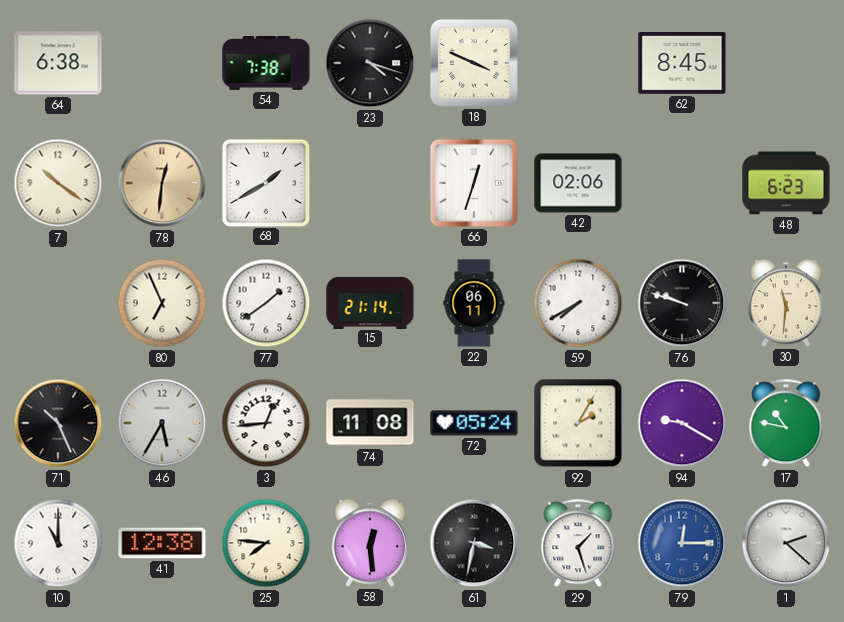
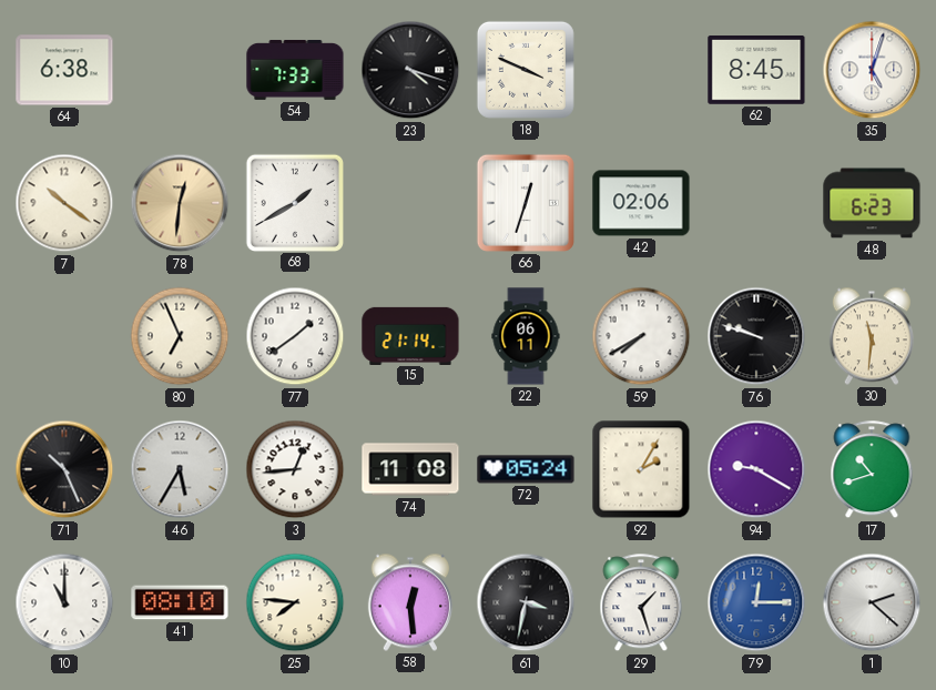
54: 7:38 -> 7:33 (295, 70)
35: none -> 5:03 (872, 70)
17: 10:47 -> 10:42 (872, 470)
41: 12:38 -> 08:10 (180, 602)
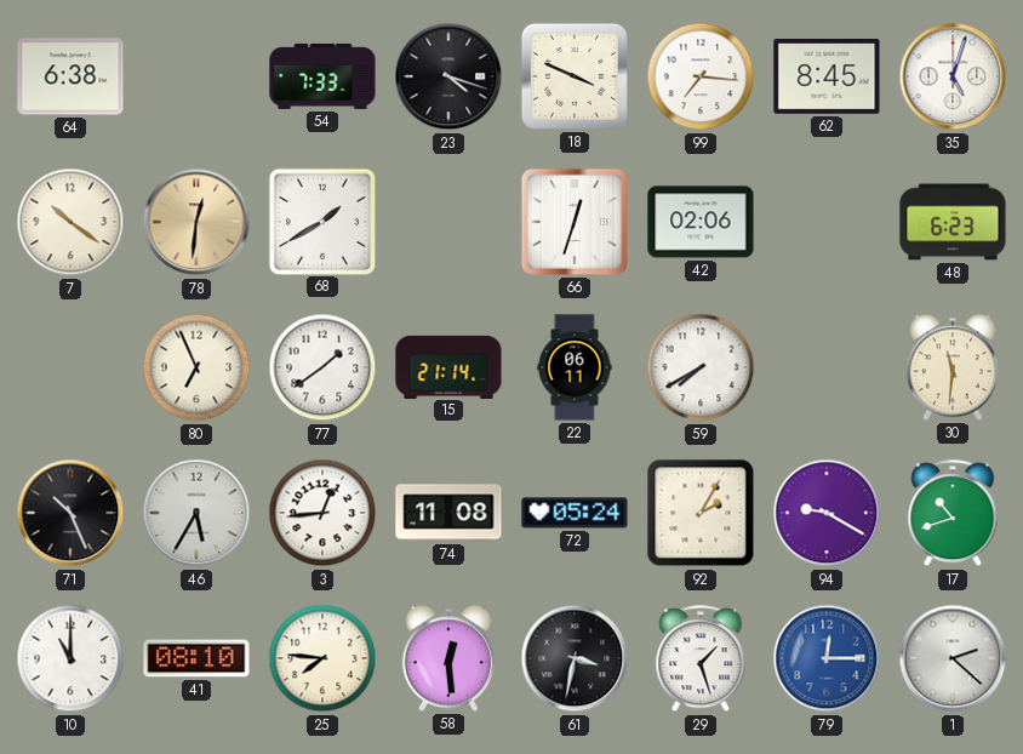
99: none -> 7:16 (701, 76)
76: 9:48 -> none (756, 336)
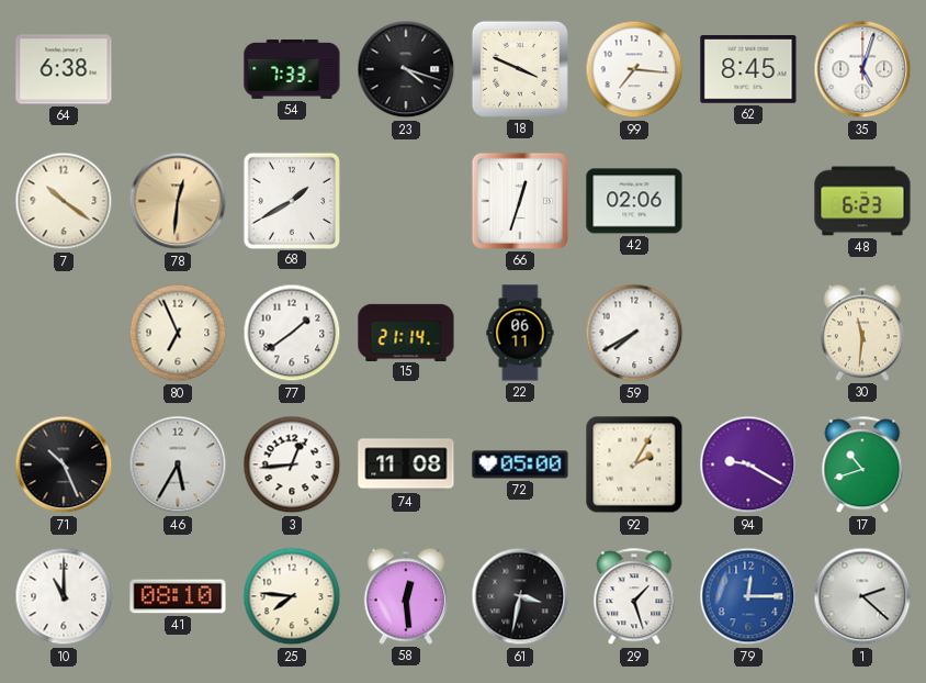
72: 05:24 -> 05:00 (520, 464)
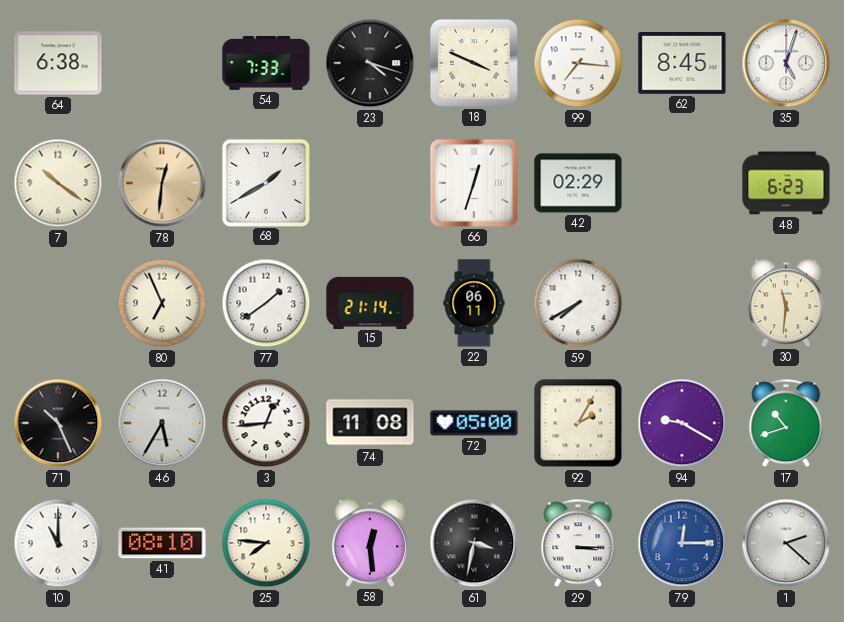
42: 02:06 -> 02:29 (578, 183)
29: 1:27 -> 3:15 (578, 544)
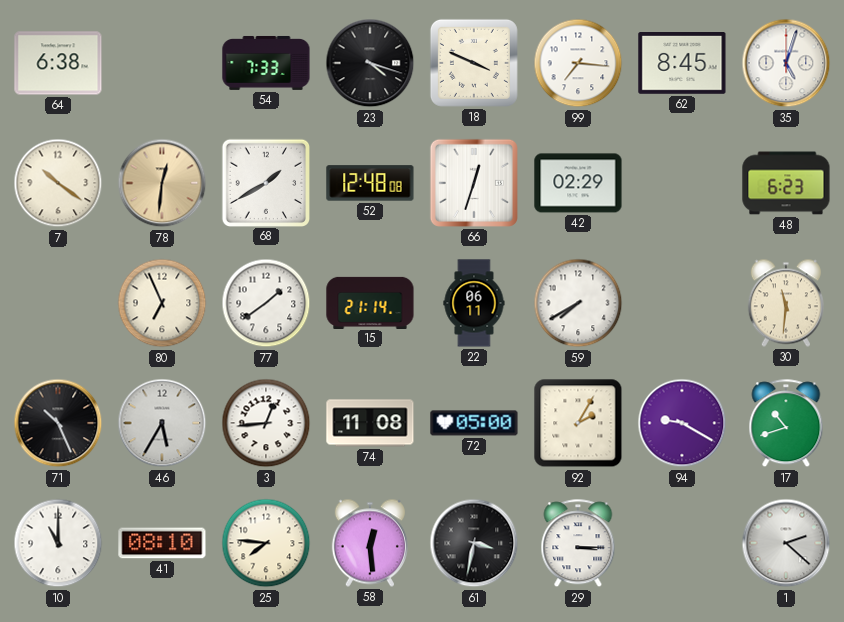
52: none -> 12:48 (370, 183)
79: 12:15 -> none (682, 543)
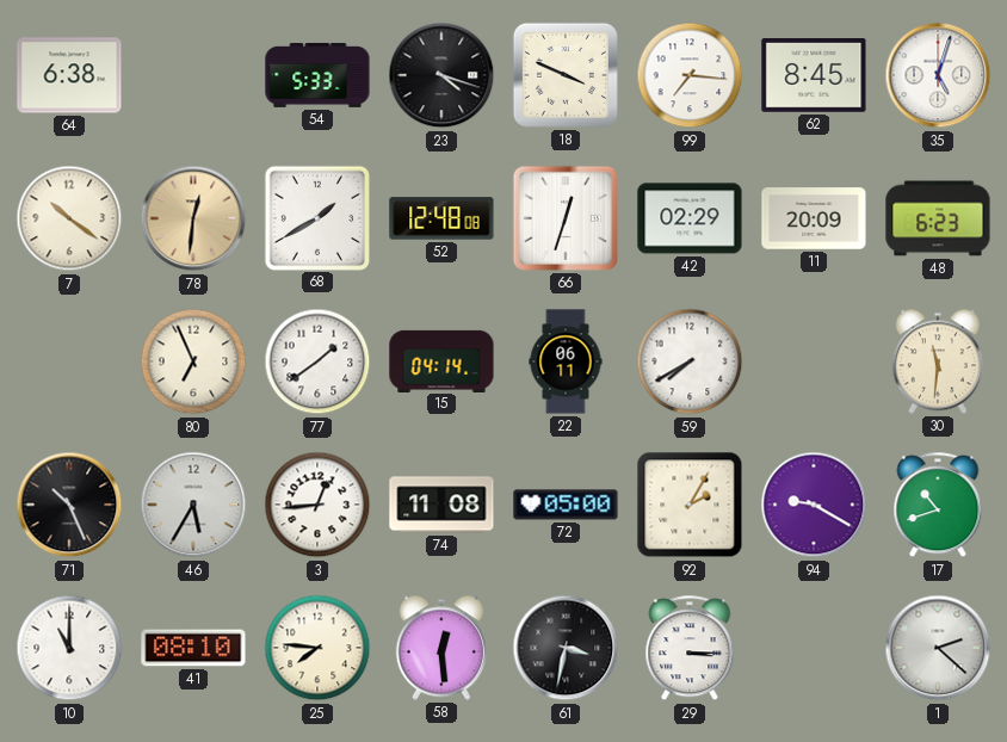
54: 7:33 -> 5:33 (317, 75)
11: none -> 20:09 (814, 218)
15: 21:14 -> 04:14 (441, 360)
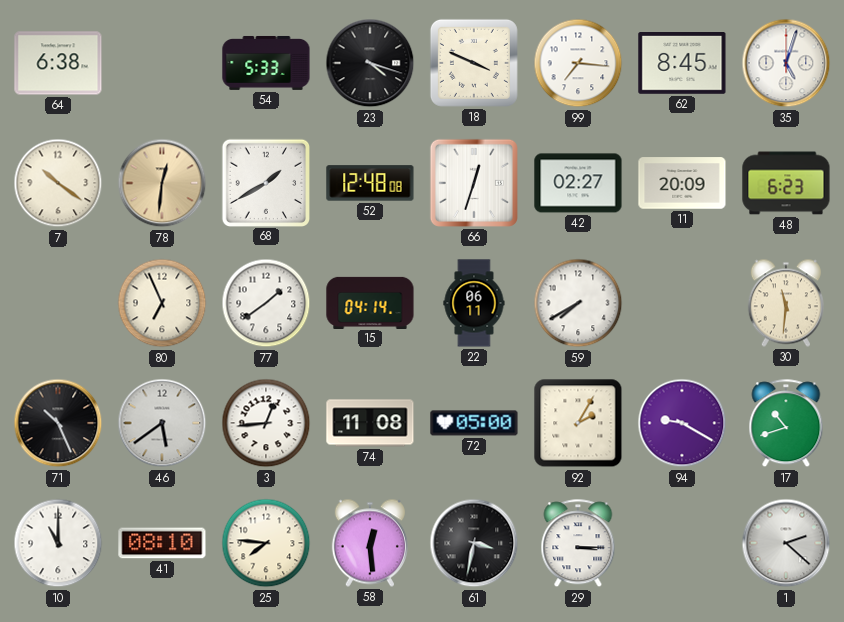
42: 02:29 -> 02:27 (578, 183)
46: 5:35 -> 5:39 (162, 423)
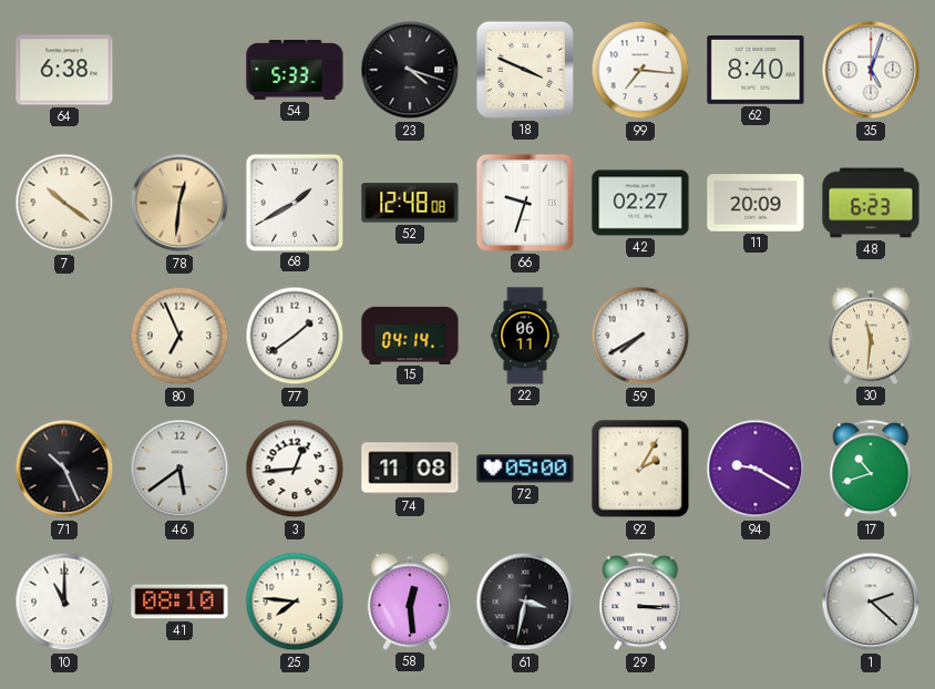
62: 8:45 -> 8:40 (756, 71)
66: 12:33 -> 9:33 (525, 203)
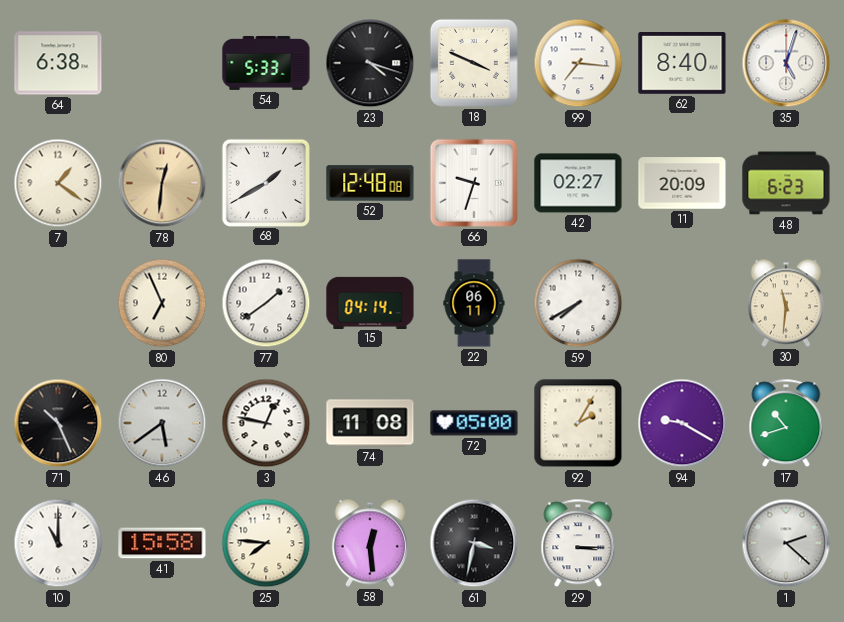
7: 10:21 -> 1:21 (58, 183)
3: 12:44 -> 12:47 (266, 423)
41: 08:10 -> 15:58 (162, 543)
